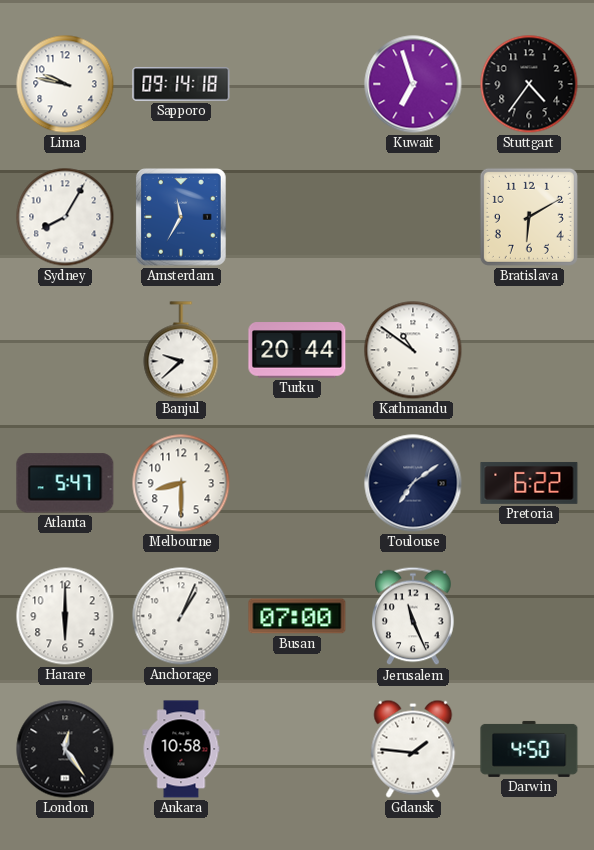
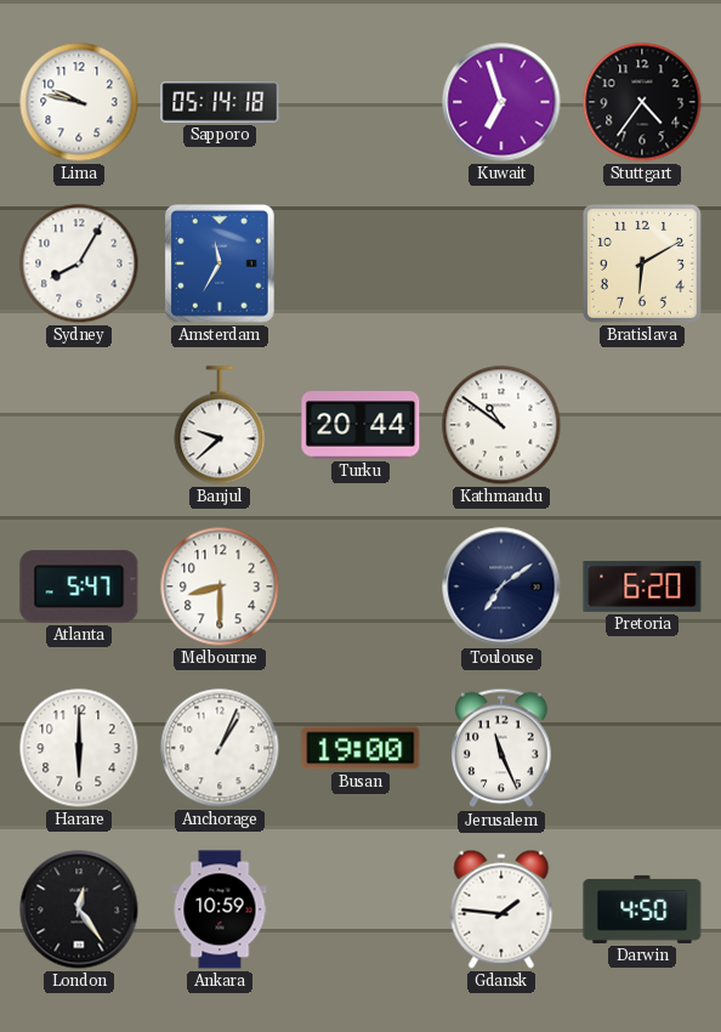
Sapporo: 09:14 -> 05:14 (220, 102)
Pretoria: 6:22 -> 6:20 (642, 586)
Busan: 07:00 -> 19:00 (360, 748)
Ankara: 10:58 -> 10:59 (220, 909)
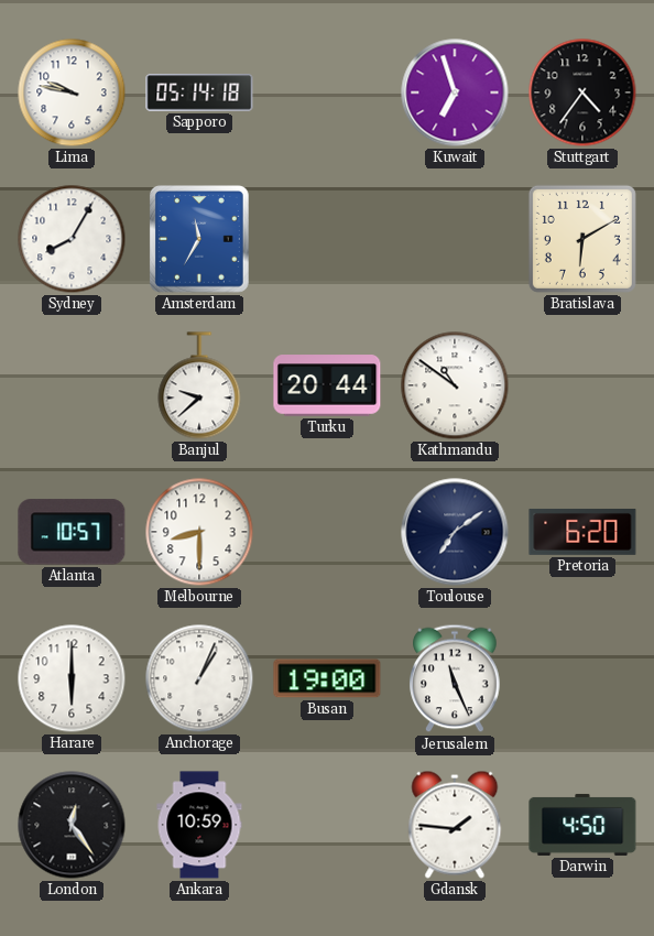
Atlanta: 5:47 -> 10:57 (72, 532)
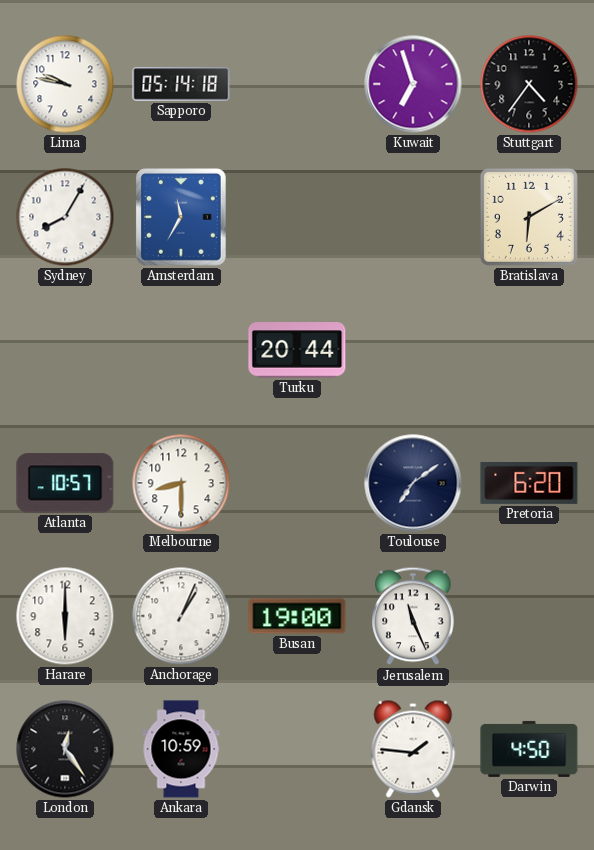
Banjul: 9:38 -> none (199, 385)
Kathmandu: 10:51 -> none (455, 385)
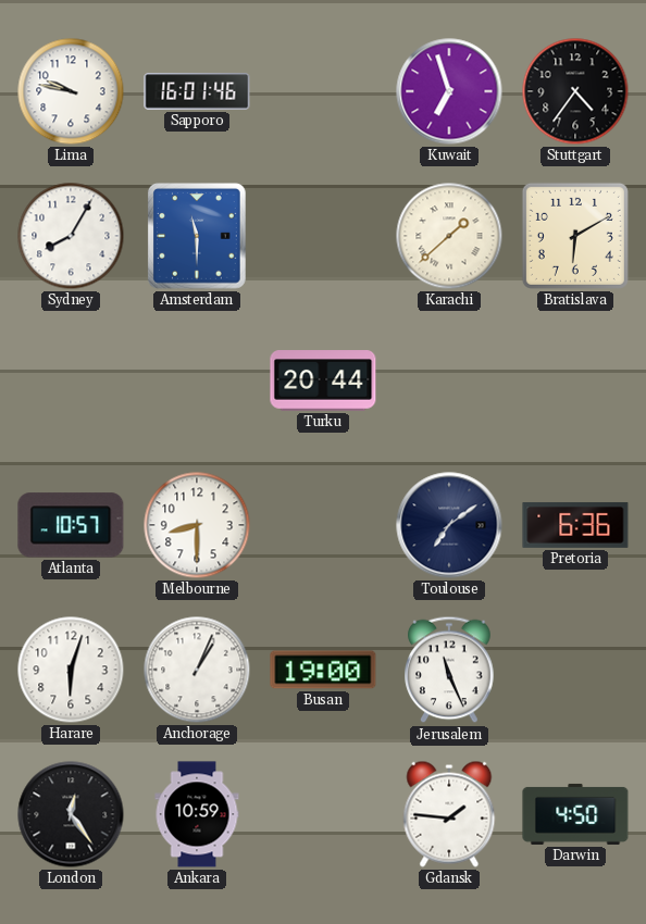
Sapporo: 05:14 -> 16:01 (197, 91)
Amsterdam: 11:35 -> 11:30 (198, 237)
Karachi: none -> 1:38 (449, 236)
Pretoria: 6:20 -> 6:36 (575, 525)
Harare: 6:00 -> 6:03 (71, 670)
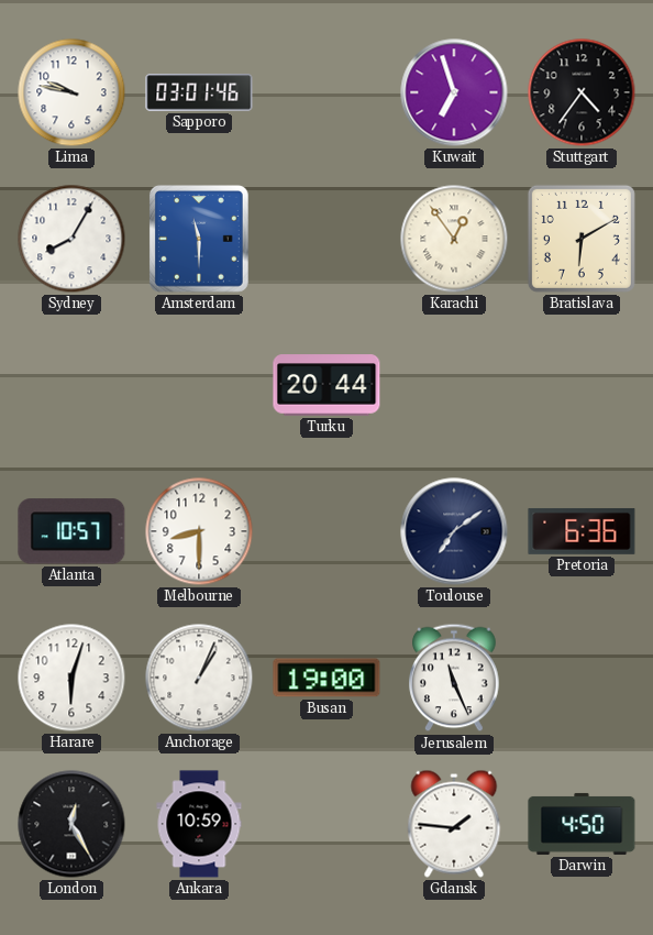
Sapporo: 16:01 -> 03:01 (199, 92)
Karachi: 1:38 -> 12:54 (454, 239)
London: 12:24 -> 12:25 (71, 824)
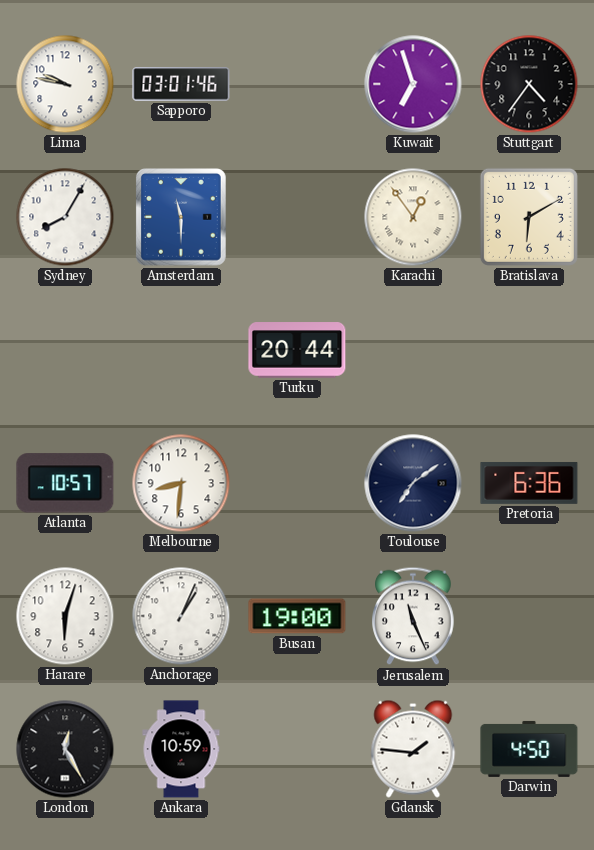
Melbourne: 8:30 -> 8:31 (181, 483)
